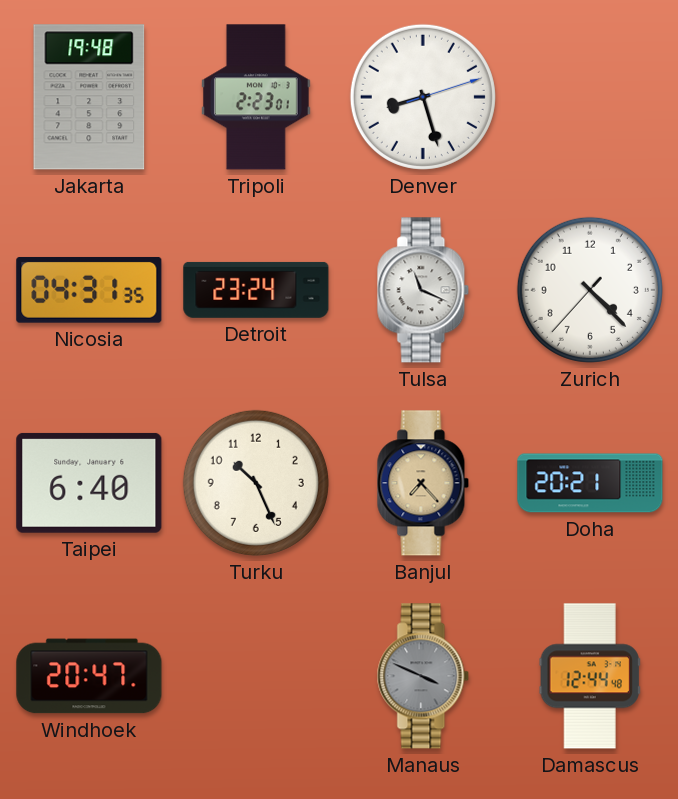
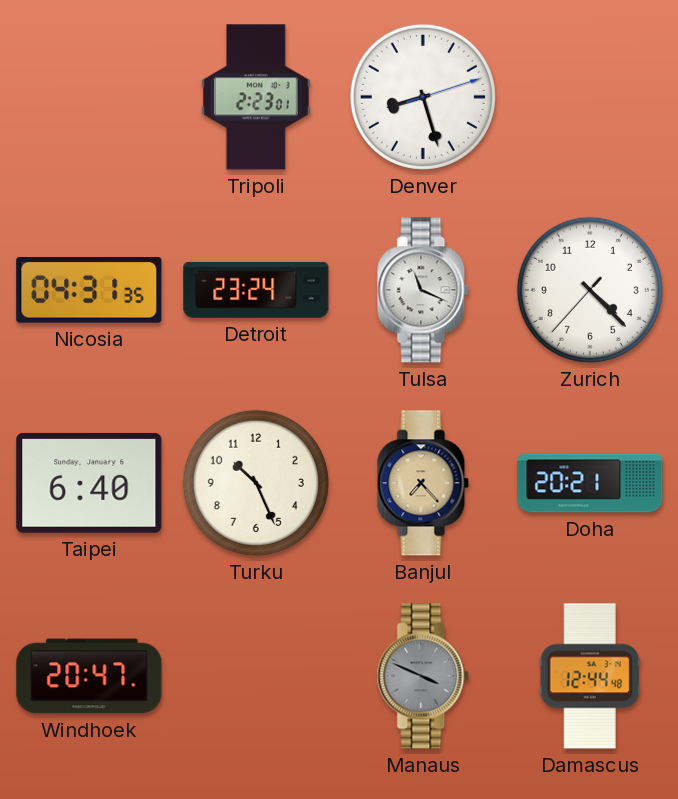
Jakarta: 19:48 -> none (89, 97)
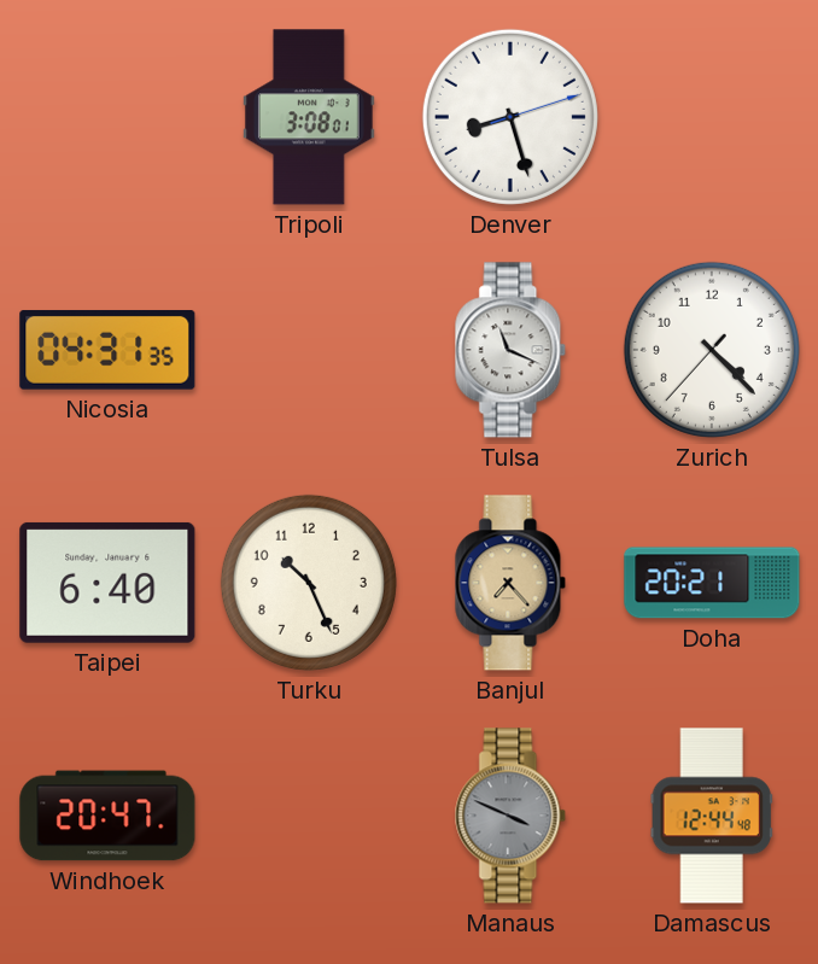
Tripoli: 2:23 -> 3:08 (309, 117)
Detroit: 23:24 -> none (256, 290)
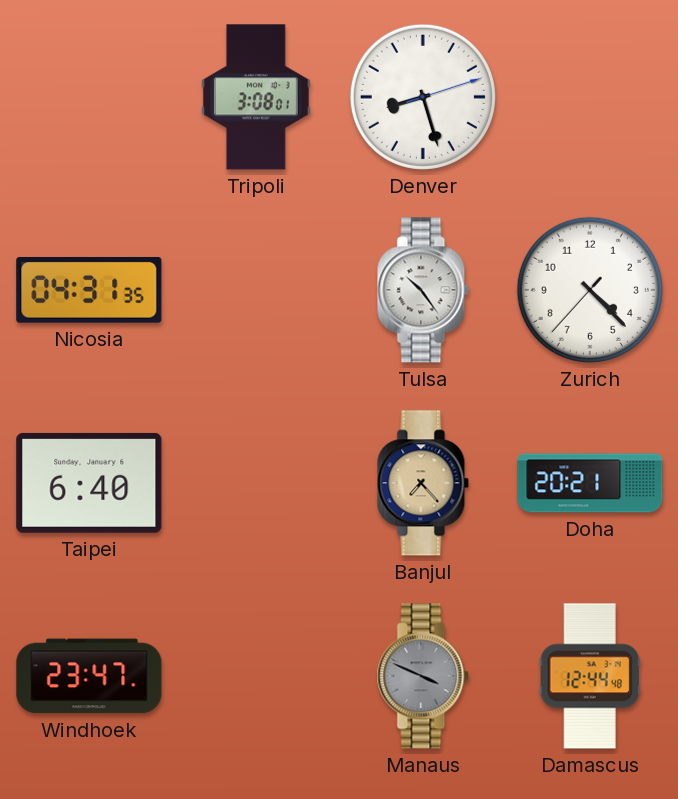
Tulsa: 11:19 -> 10:24 (423, 290)
Turku: 10:26 -> none (309, 583)
Windhoek: 20:47 -> 23:47 (89, 676)
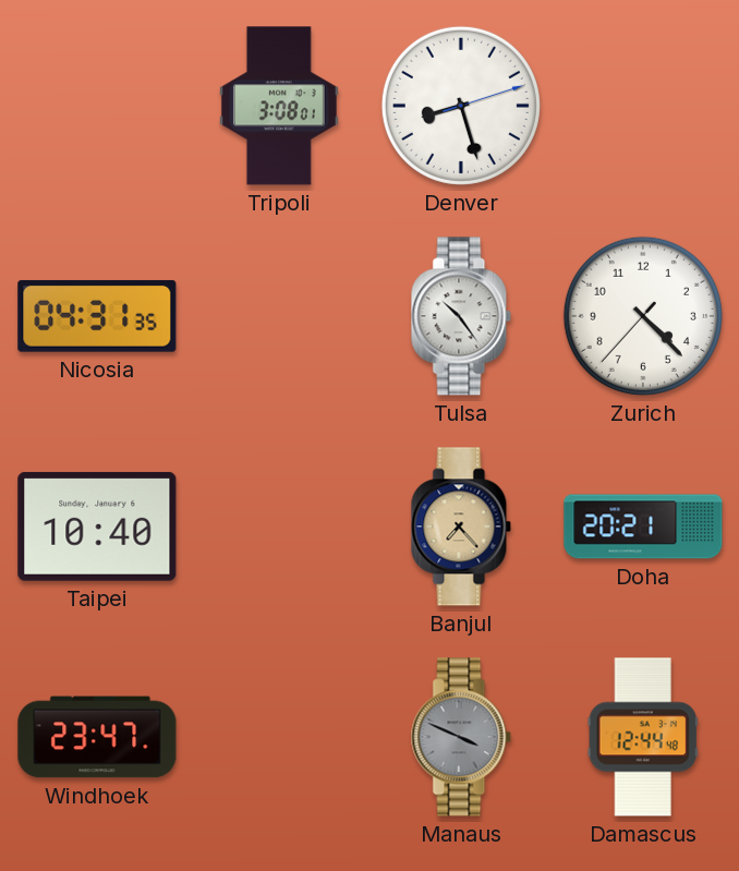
Taipei: 6:40 -> 10:40 (97, 527)
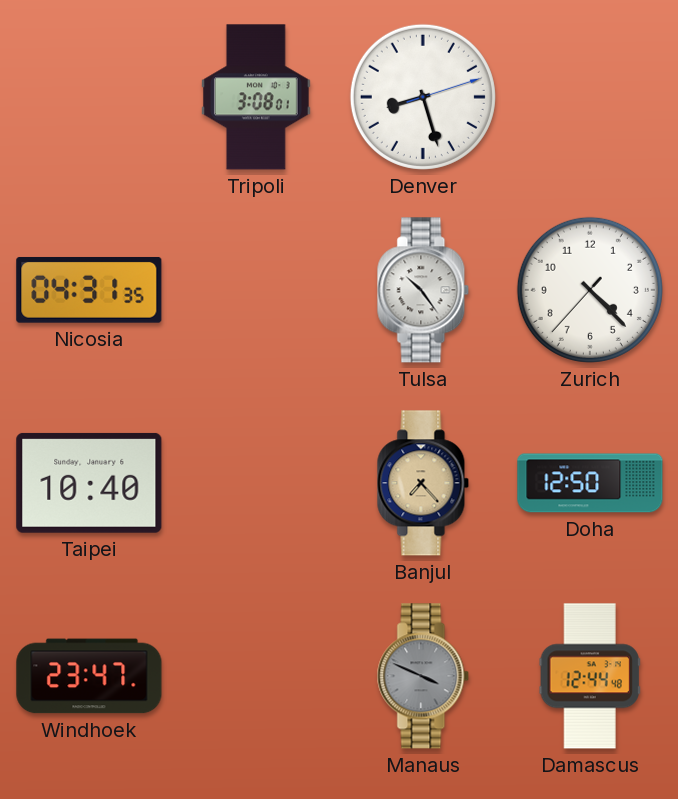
Doha: 20:21 -> 12:50 (590, 483)
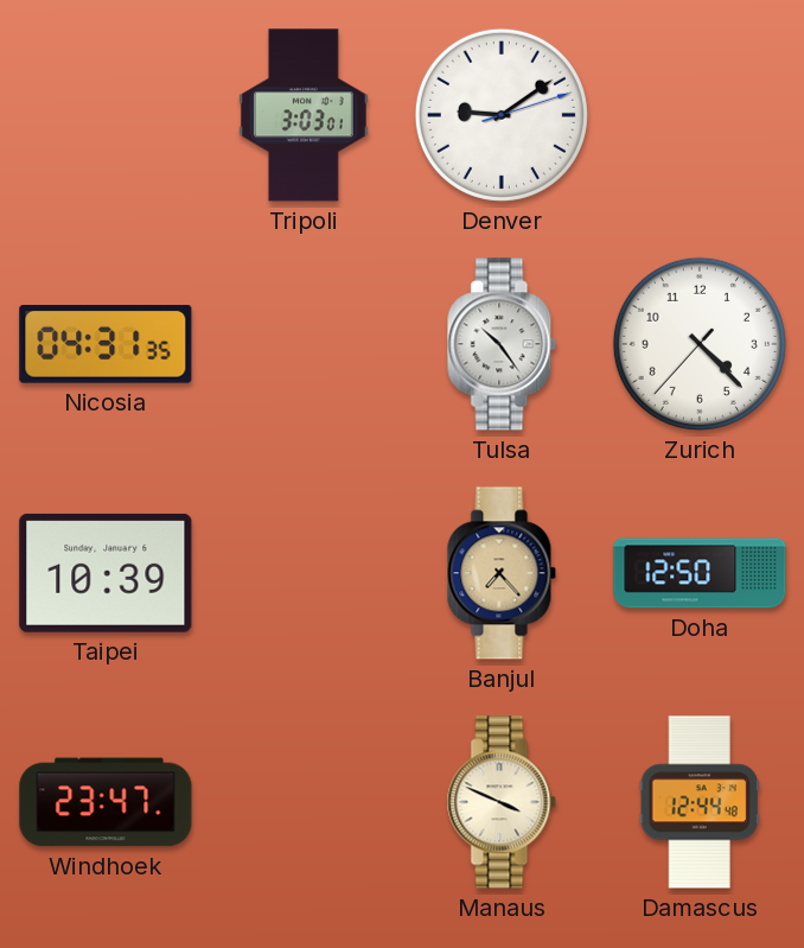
Tripoli: 3:08 -> 3:03 (304, 115)
Denver: 8:27 -> 9:09 (502, 115)
Taipei: 10:40 -> 10:39 (106, 573)
Manaus dial: grey -> cream (502, 802)
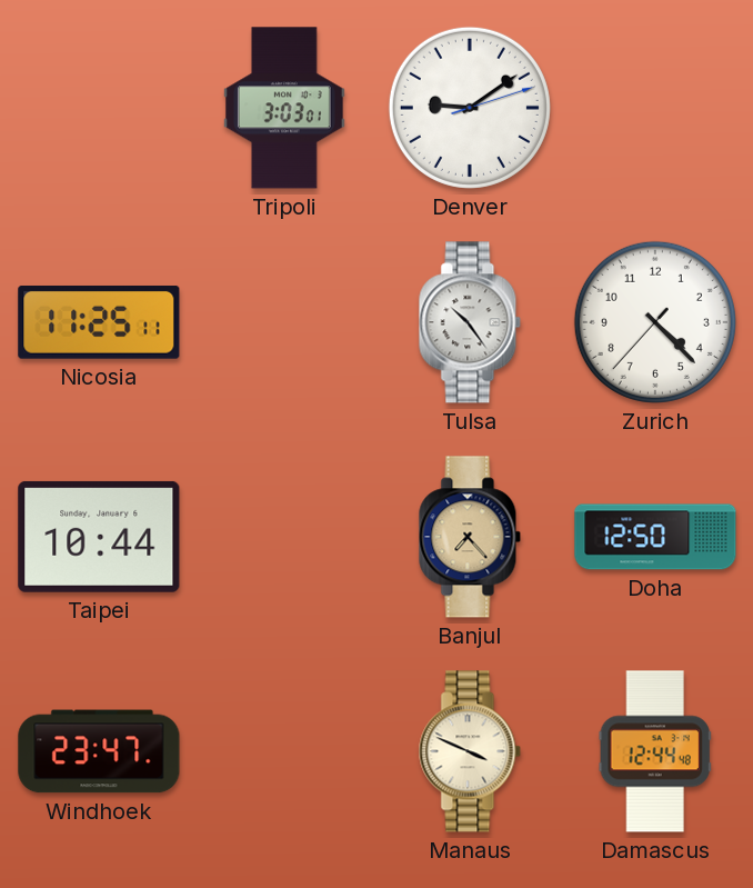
Nicosia: 04:31 -> 11:25 (99, 322)
Taipei: 10:39 -> 10:44 (99, 537)
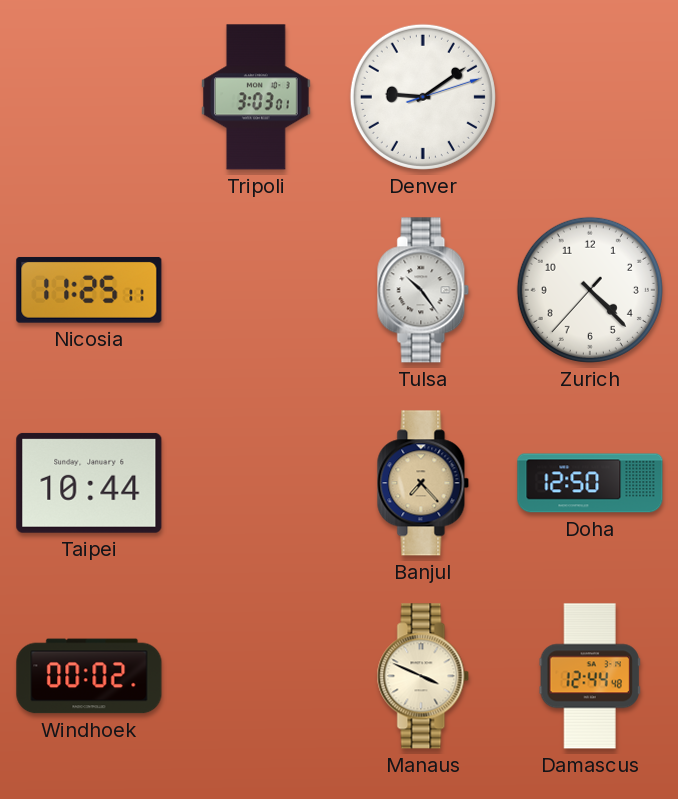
Windhoek: 23:47 -> 00:02 (89, 676)
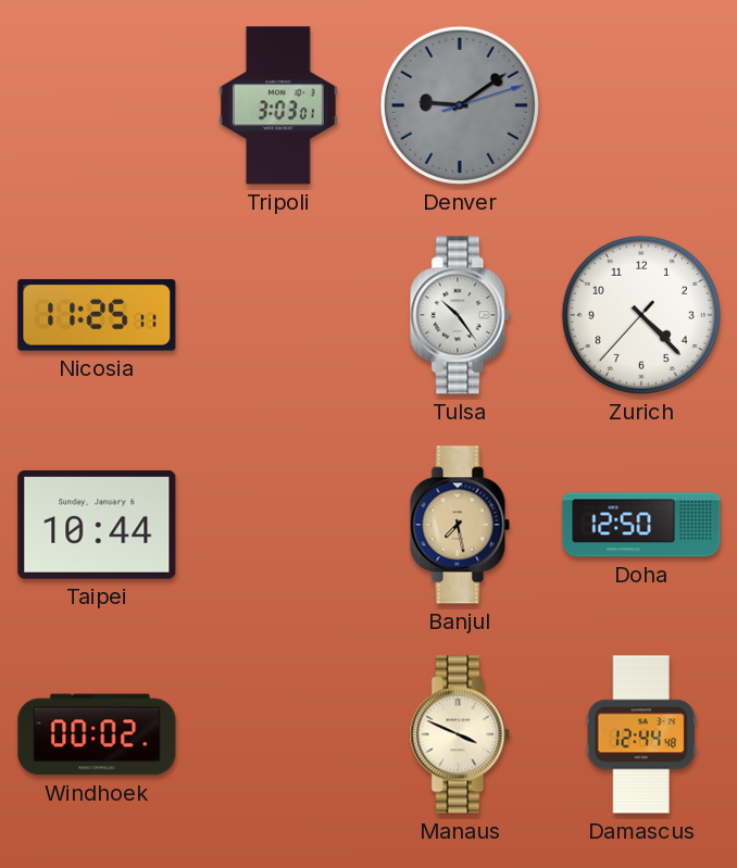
Denver dial: white -> grey (460, 105)
Banjul: 7:23 -> 7:28 (460, 525)
